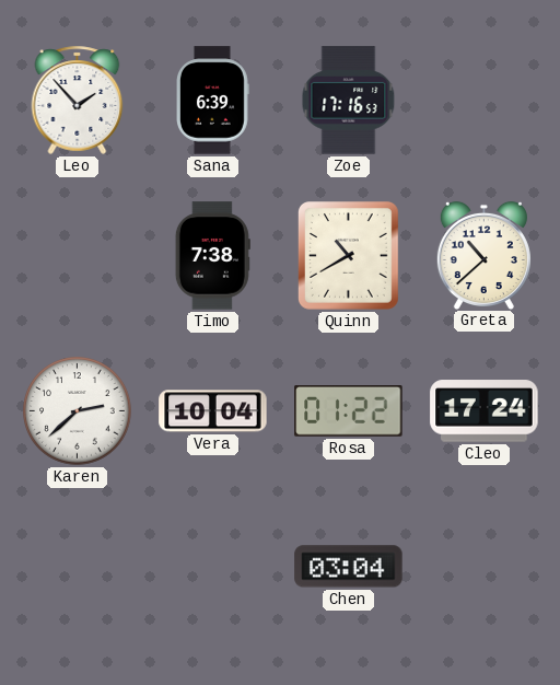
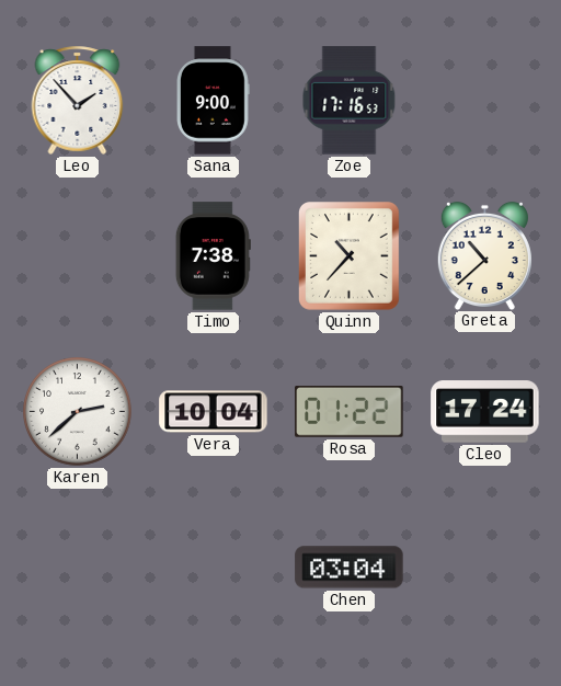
Sana: 6:39 -> 9:00 (214, 101)
Quinn: 10:40 -> 10:37 (350, 256)
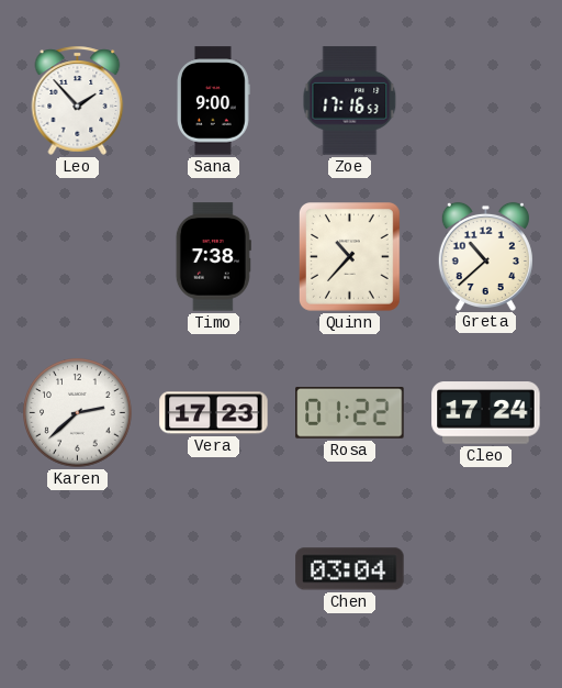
Vera: 10:04 -> 17:23 (214, 413)
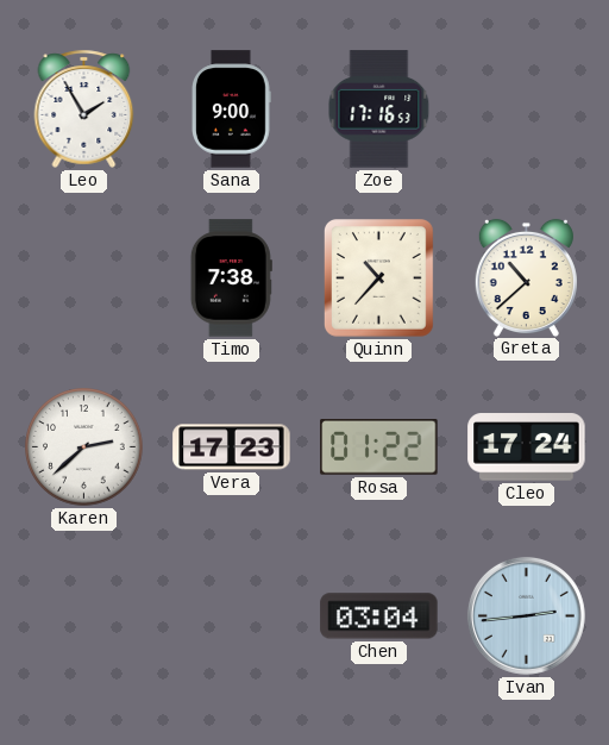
Leo: 1:53 -> 1:55 (84, 108)
Ivan: none -> 2:44 (526, 615)
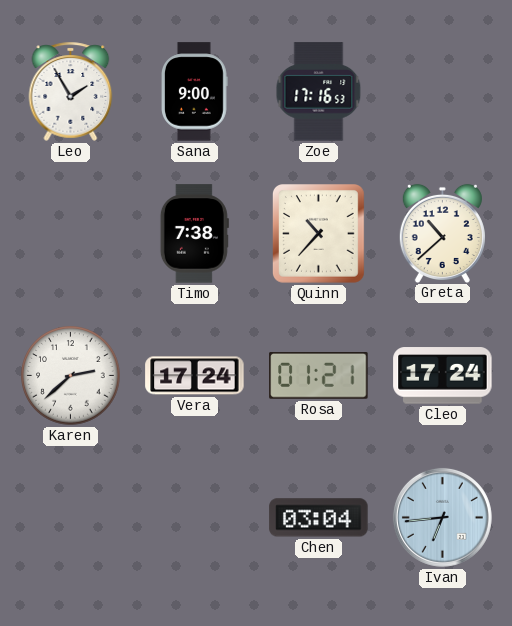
Vera: 17:23 -> 17:24 (195, 376)
Rosa: 01:22 -> 01:21 (319, 376)
Ivan: 2:44 -> 6:44 (442, 517)
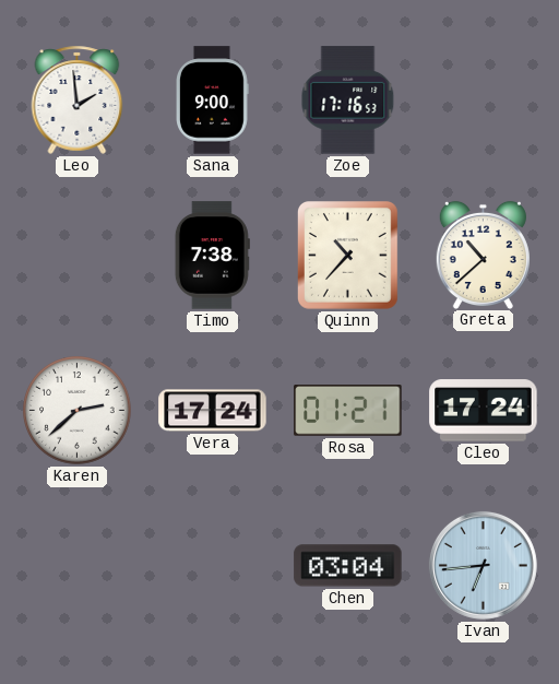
Leo: 1:55 -> 1:59 (78, 99)
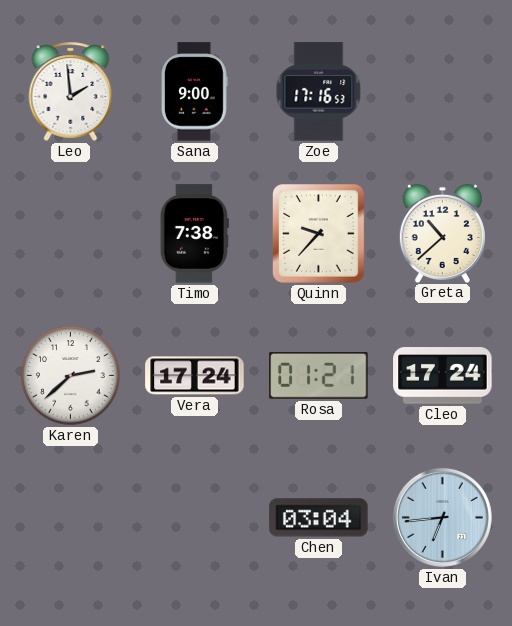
Quinn: 10:37 -> 9:37 (319, 234)
